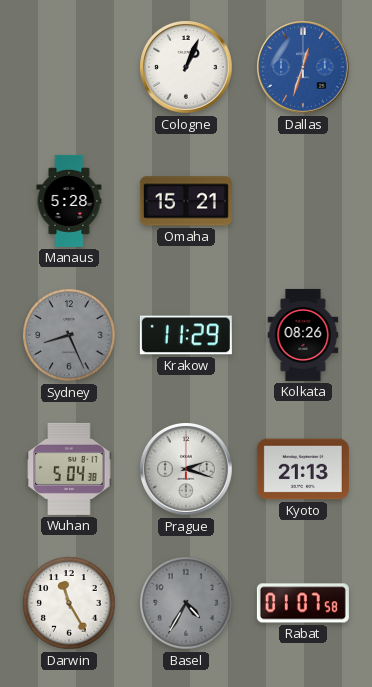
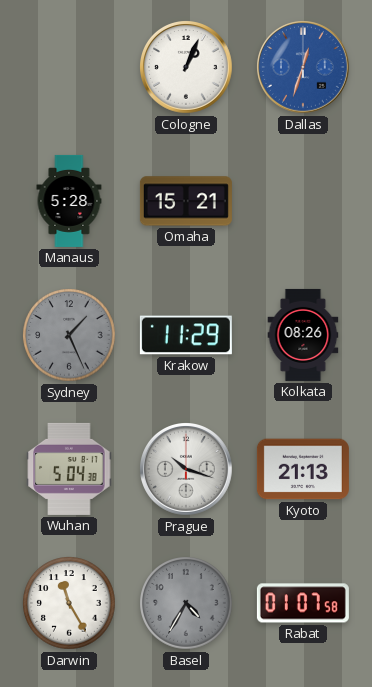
Sydney: 8:26 -> 1:26 (69, 335)
Prague: 2:18 -> 10:18 (187, 470)
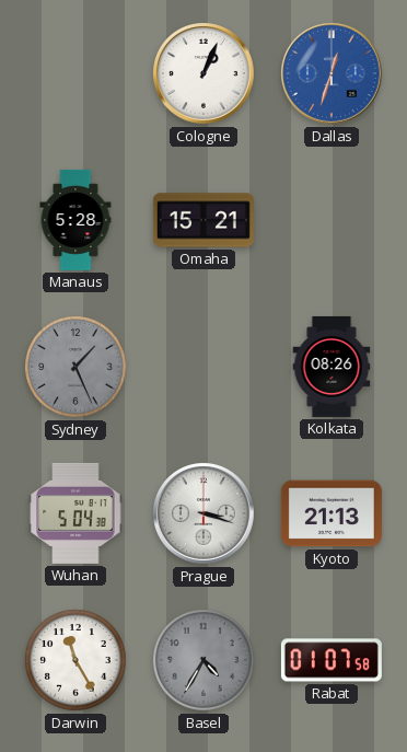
Krakow: 11:29 -> none (186, 335)
Prague: 10:18 -> 3:18 (205, 514)
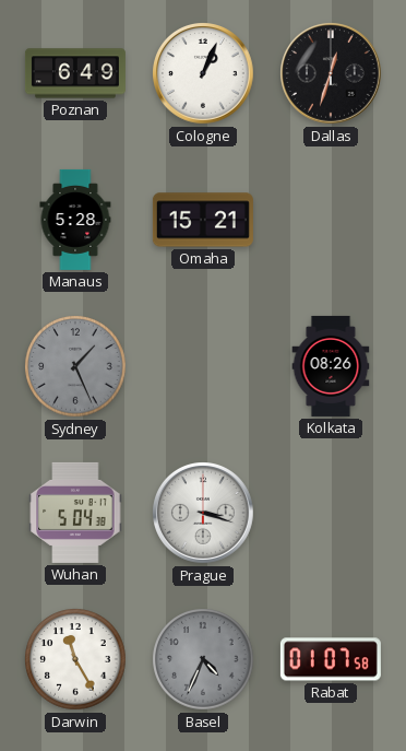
Poznan: none -> 6:49 (75, 73)
Dallas dial: blue -> black (332, 74)
Kyoto: 21:13 -> none (332, 513)
Basel: 4:35 -> 4:34 (203, 659)
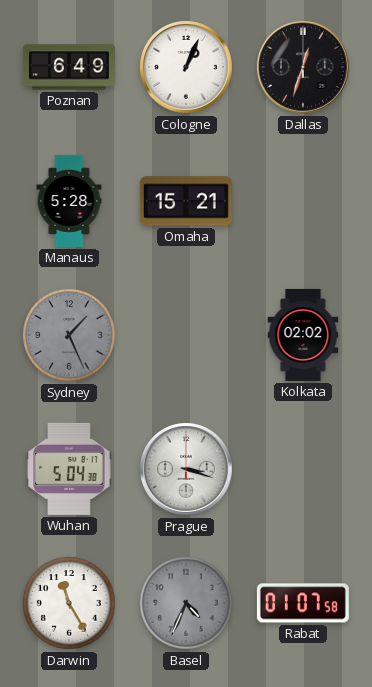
Kolkata: 08:26 -> 02:02 (303, 335)
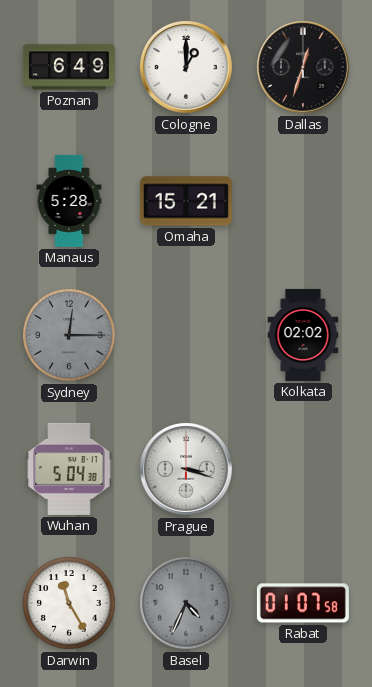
Cologne: 1:04 -> 1:00 (187, 68)
Sydney: 1:26 -> 12:15 (69, 335)
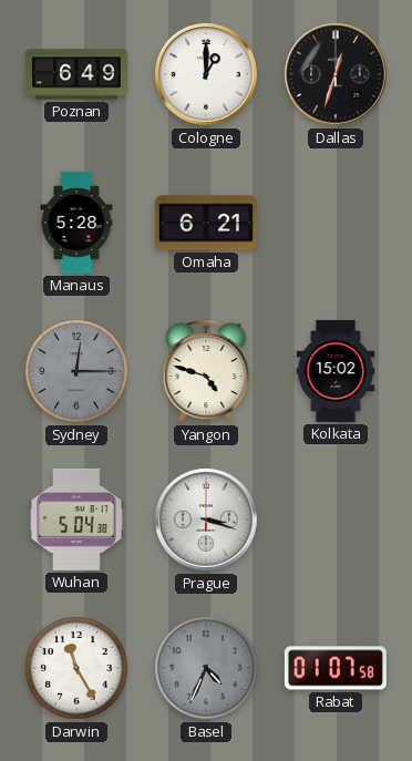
Omaha: 15:21 -> 6:21 (206, 223)
Yangon: none -> 4:48 (206, 371)
Kolkata: 02:02 -> 15:02 (336, 371)
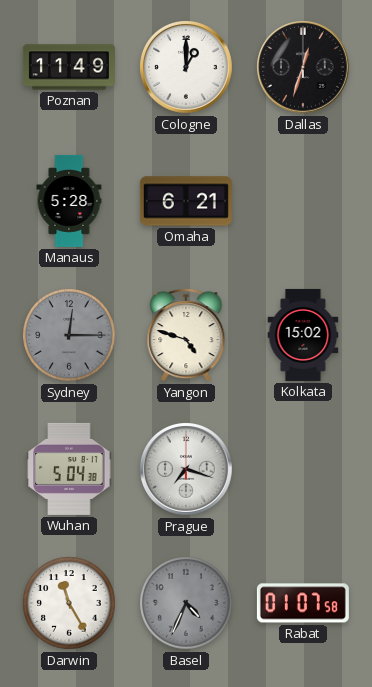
Poznan: 6:49 -> 11:49 (69, 67)
Prague: 3:18 -> 7:18 (187, 470)
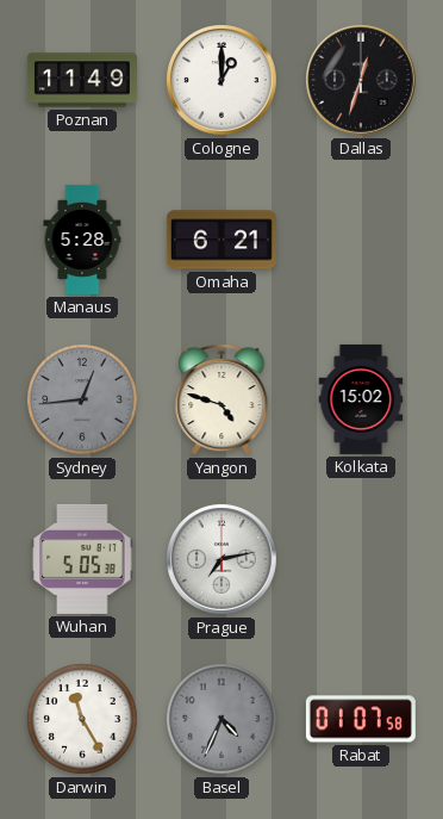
Sydney: 12:15 -> 12:44 (82, 399)
Wuhan: 5:04 -> 5:05 (82, 559)
Prague: 7:18 -> 7:13 (223, 560)
